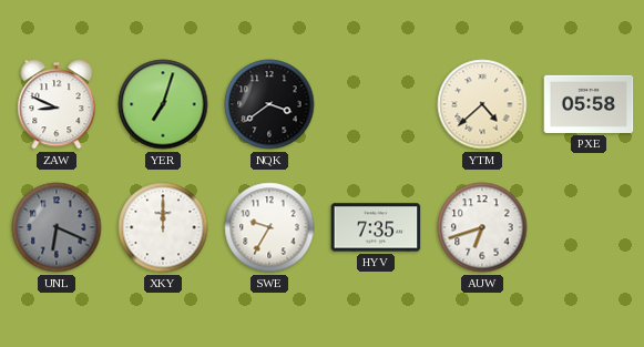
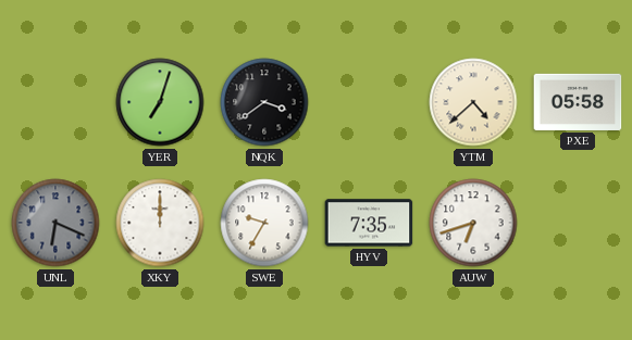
ZAW: 8:49 -> none (57, 104)
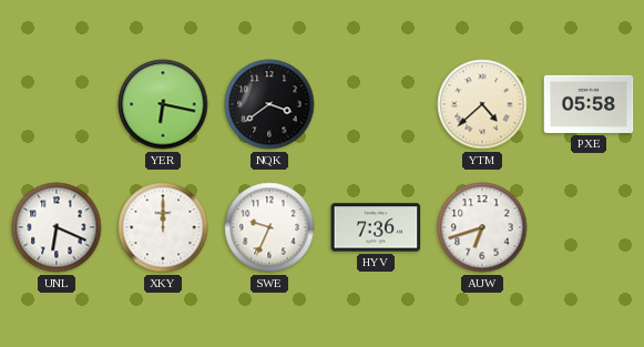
YER: 7:03 -> 6:17 (163, 104)
UNL dial: grey -> white (57, 227)
SWE: 9:35 -> 9:34 (269, 227)
HYV: 7:35 -> 7:36 (376, 227)
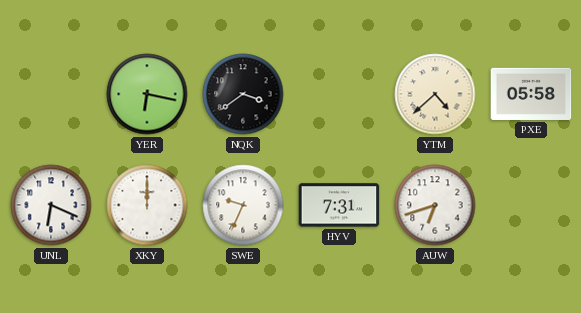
HYV: 7:36 -> 7:31 (339, 205)
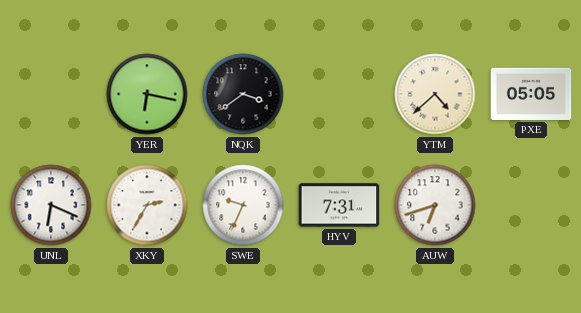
PXE: 05:58 -> 05:05 (531, 94)
XKY: 12:00 -> 2:35 (147, 205)
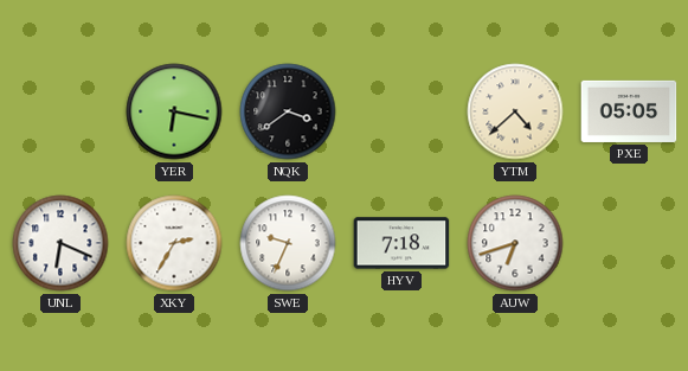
HYV: 7:31 -> 7:18 (401, 243)
